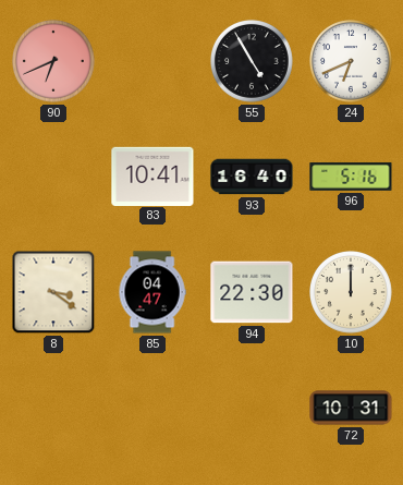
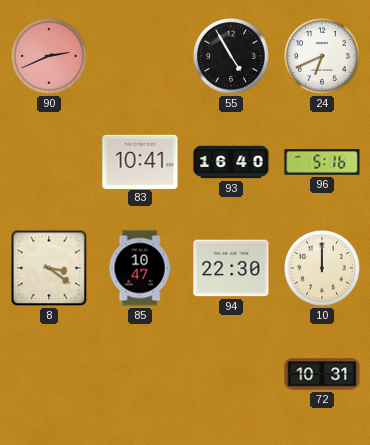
90: 6:41 -> 2:41 (50, 57)
85: 04:47 -> 10:47 (140, 268)
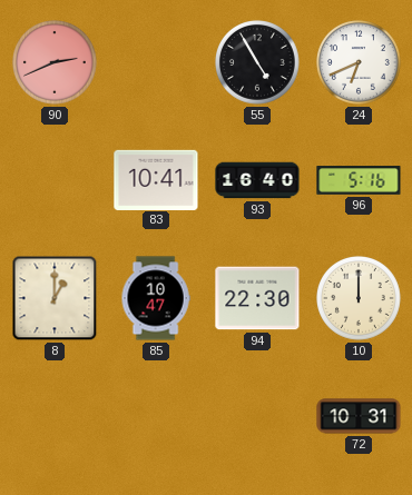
8: 3:21 -> 1:00 (55, 298)
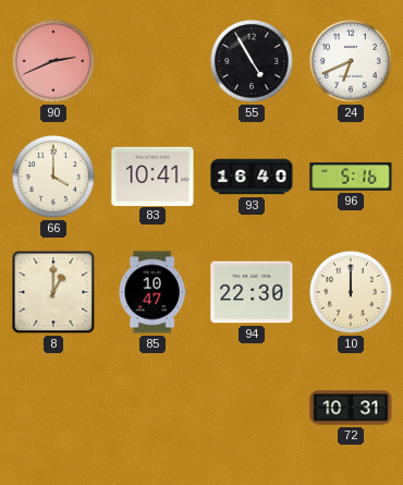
66: none -> 4:00 (54, 178)
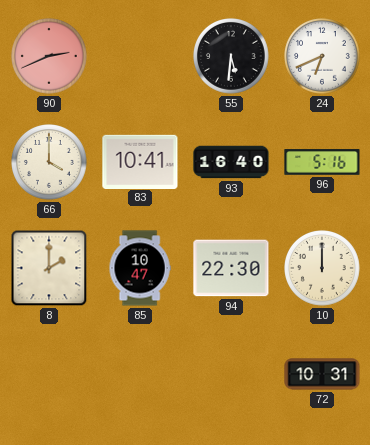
55: 4:55 -> 5:31 (232, 57)
8: 1:00 -> 2:00 (49, 268)
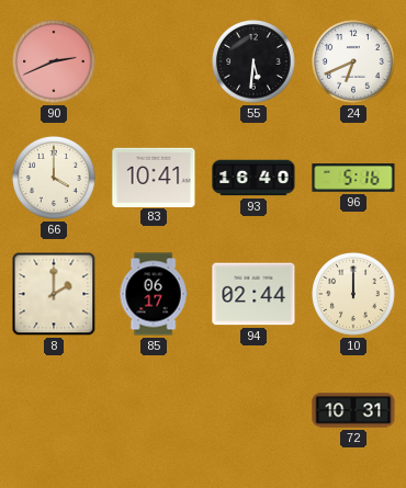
85: 10:47 -> 06:17 (154, 294)
94: 22:30 -> 02:44 (253, 294)
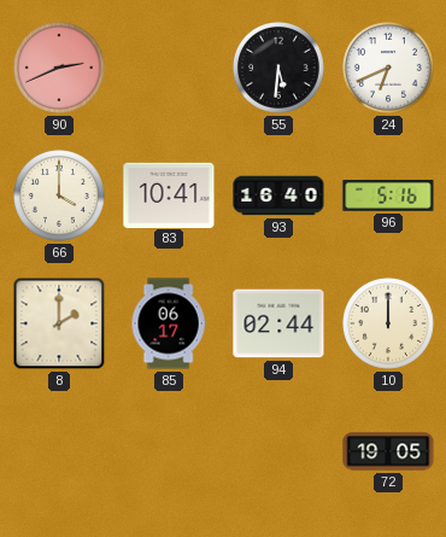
72: 10:31 -> 19:05 (388, 451)
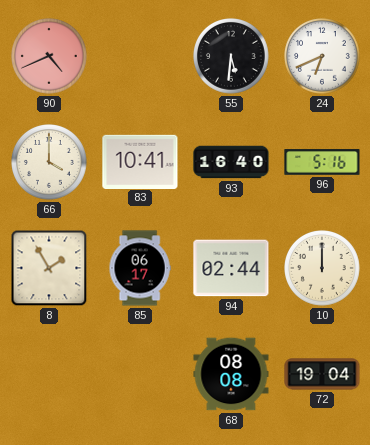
90: 2:41 -> 4:41 (50, 57)
8: 2:00 -> 1:55 (49, 268)
68: none -> 08:08 (231, 374)
72: 19:05 -> 19:04 (322, 374)
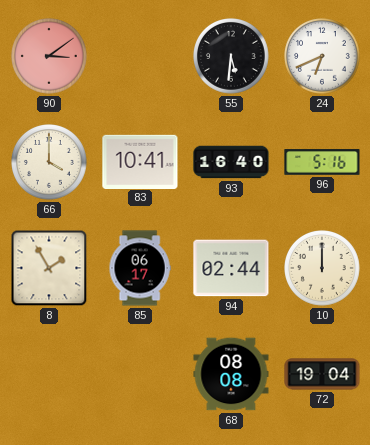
90: 4:41 -> 3:09 (50, 57)
